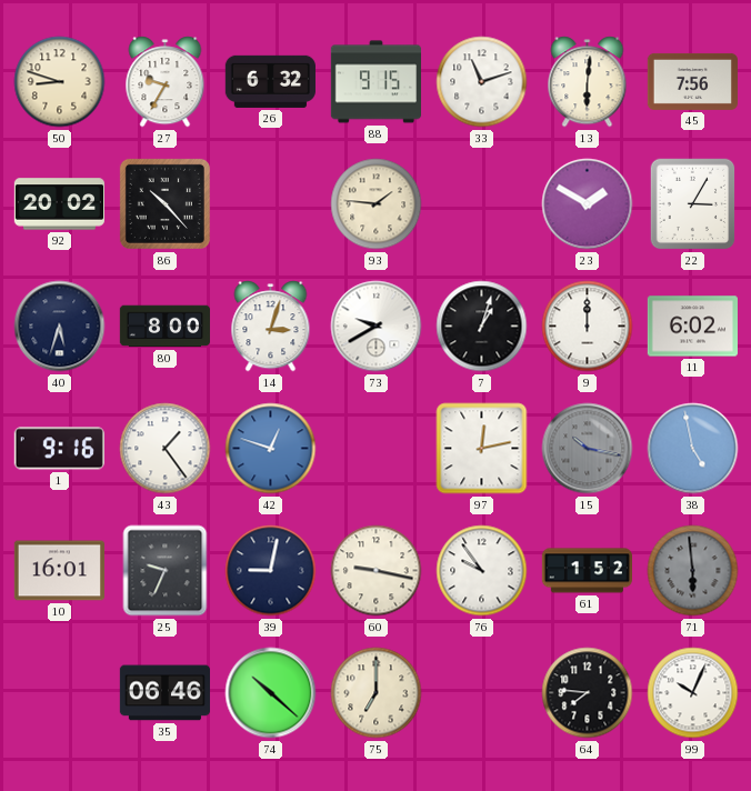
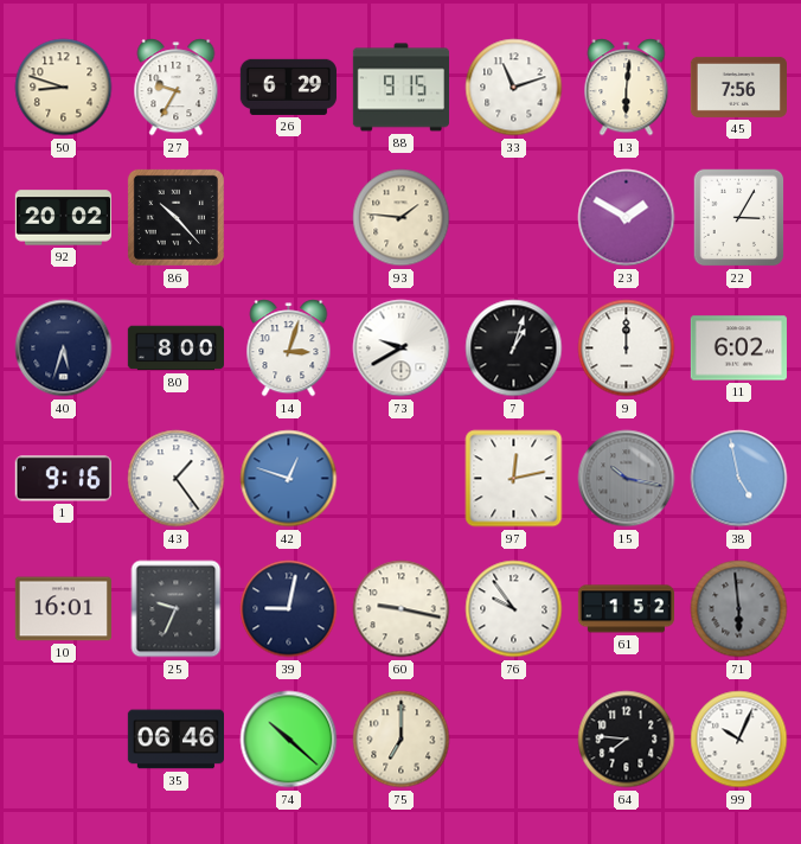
26: 6:32 -> 6:29 (288, 87)
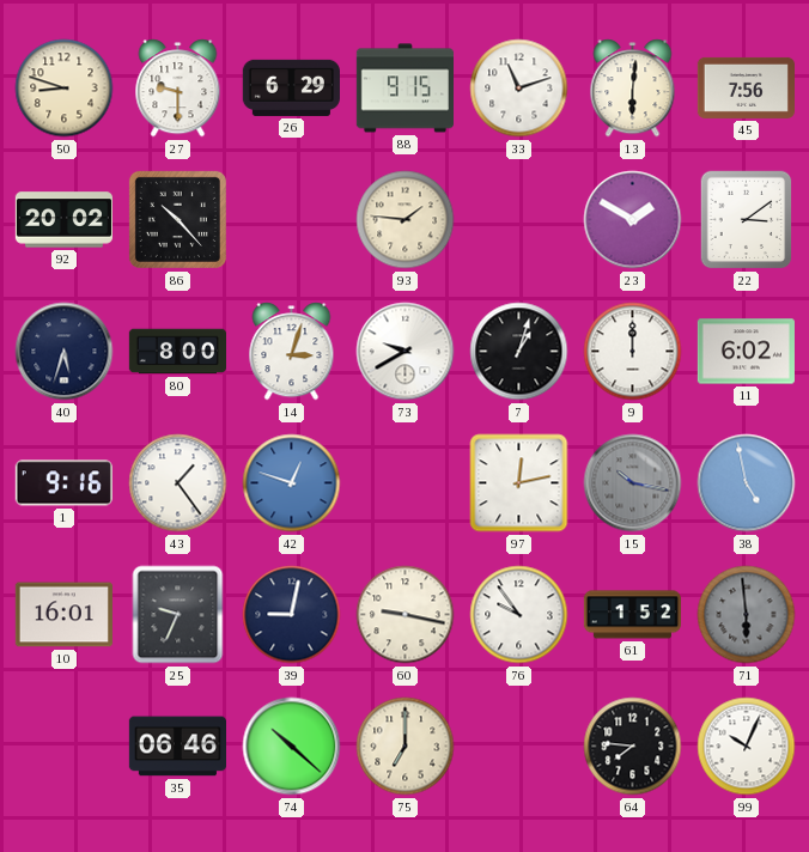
27: 9:35 -> 9:30 (178, 89)
22: 3:05 -> 3:09 (747, 220)
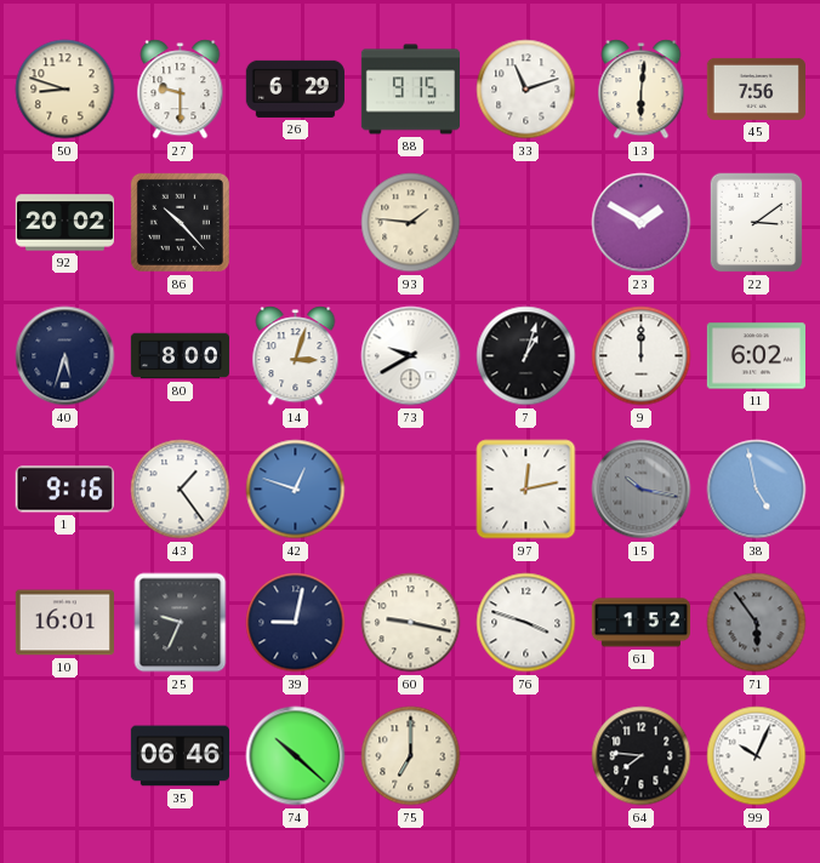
76: 9:54 -> 3:48 (526, 623)
71: 5:59 -> 5:54 (757, 623)
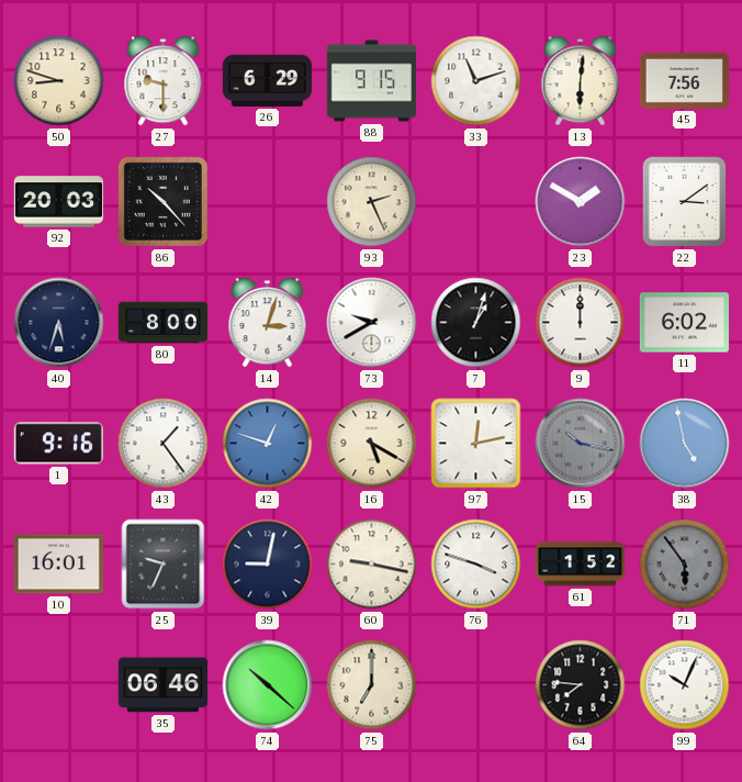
92: 20:02 -> 20:03 (58, 202)
93: 1:46 -> 2:26 (372, 202)
16: none -> 5:20 (372, 444)
